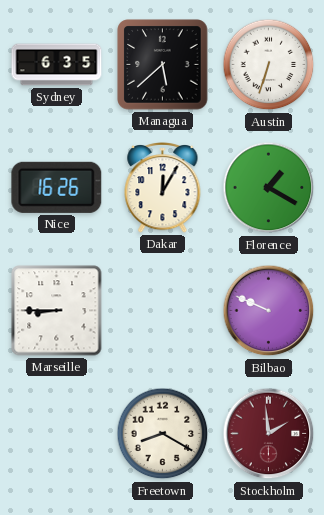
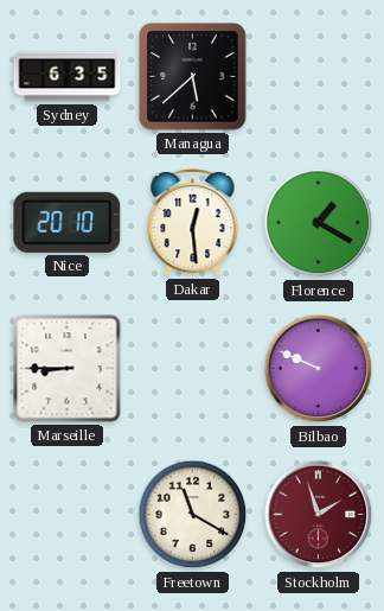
Austin: 6:33 -> none (269, 65)
Nice: 16:26 -> 20:10 (68, 222)
Dakar: 12:05 -> 12:29 (193, 222)
Freetown: 8:20 -> 11:20 (193, 515)
Stockholm: 1:59 -> 1:57 (319, 515)
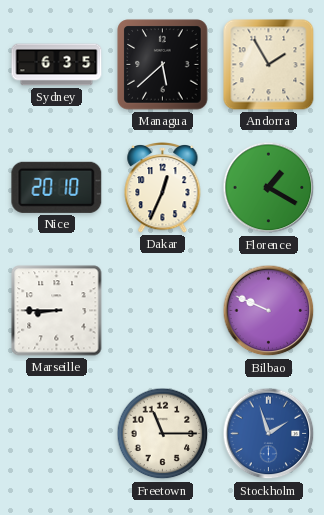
Andorra: none -> 1:55 (269, 65)
Dakar: 12:29 -> 12:34 (163, 187)
Freetown: 11:20 -> 11:15 (163, 434)
Stockholm dial: burgundy -> blue (269, 434)
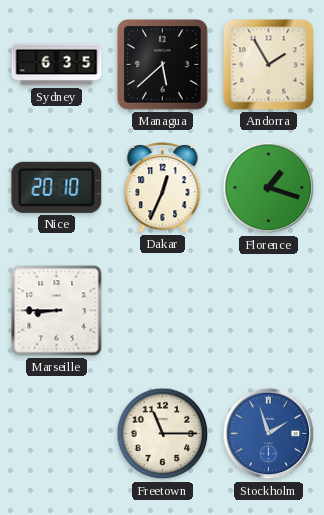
Florence: 1:20 -> 1:18 (269, 188)
Bilbao: 9:49 -> none (269, 311)
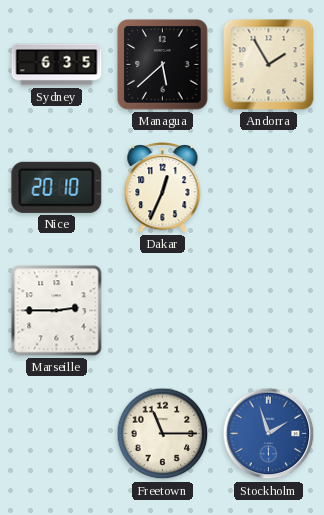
Florence: 1:18 -> none (269, 188)
Marseille: 8:45 -> 2:45 (57, 311)
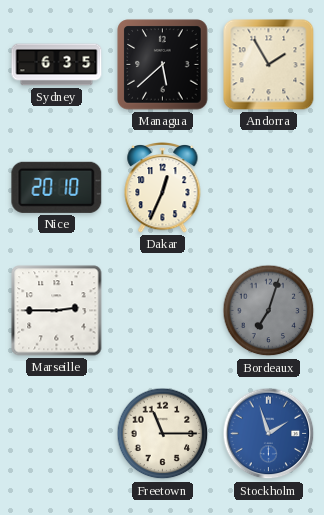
Bordeaux: none -> 7:03 (269, 311)
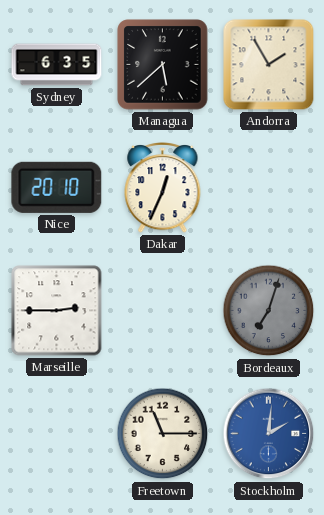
Stockholm: 1:57 -> 2:01 (269, 434)
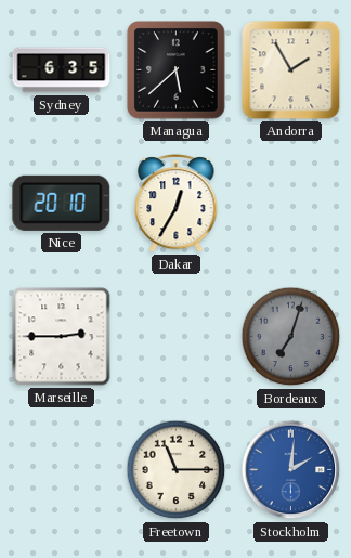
Dakar: 12:34 -> 12:35 (177, 203)
